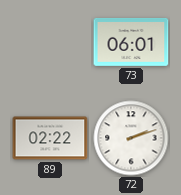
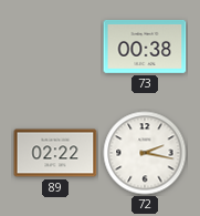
73: 06:01 -> 00:38 (145, 47)
72: 2:12 -> 2:17 (145, 153)
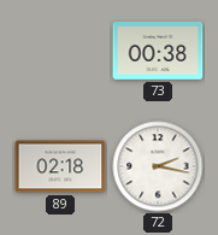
89: 02:22 -> 02:18 (60, 166)
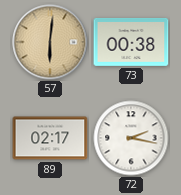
57: none -> 6:01 (50, 42)
89: 02:18 -> 02:17 (50, 138)
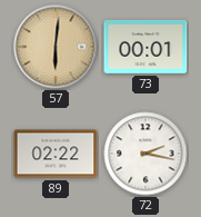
73: 00:38 -> 00:01 (145, 47)
89: 02:17 -> 02:22 (56, 154)
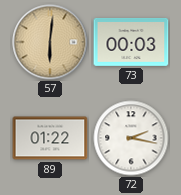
73: 00:01 -> 00:03 (131, 42)
89: 02:22 -> 01:22 (50, 138)
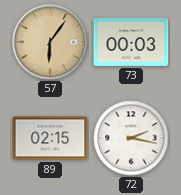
57: 6:01 -> 6:06 (50, 42)
89: 01:22 -> 02:15 (50, 138)
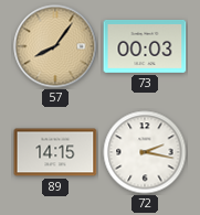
57: 6:06 -> 8:06 (55, 46)
89: 02:15 -> 14:15 (55, 152)
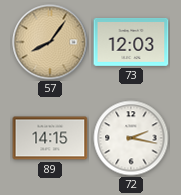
73: 00:03 -> 12:03 (131, 42)
